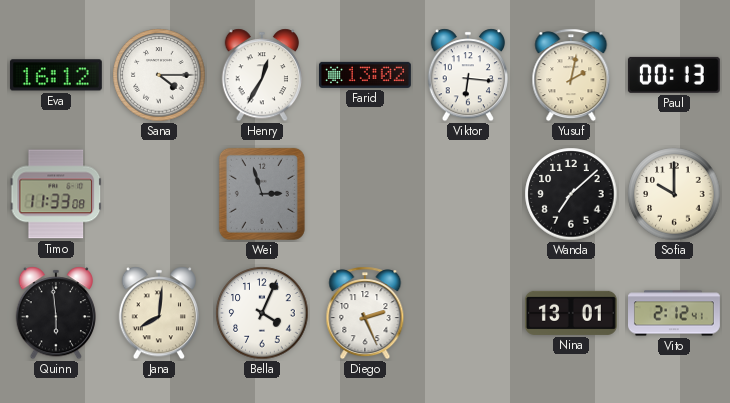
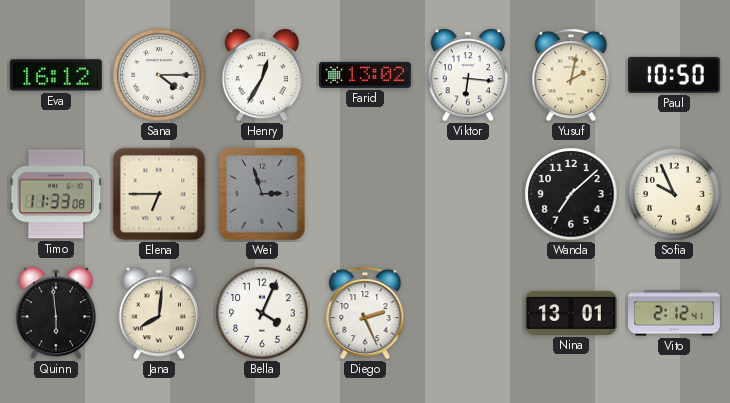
Paul: 00:13 -> 10:50 (674, 75)
Elena: none -> 6:45 (159, 194)
Sofia: 10:00 -> 9:56 (674, 194)
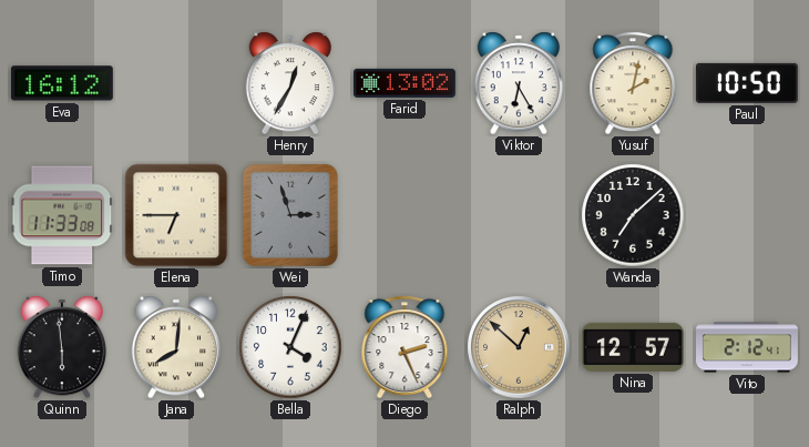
Sana: 4:15 -> none (159, 75)
Viktor: 6:16 -> 6:25 (518, 83)
Sofia: 9:56 -> none (674, 194)
Ralph: none -> 12:52 (519, 347)
Nina: 13:01 -> 12:57 (633, 347)
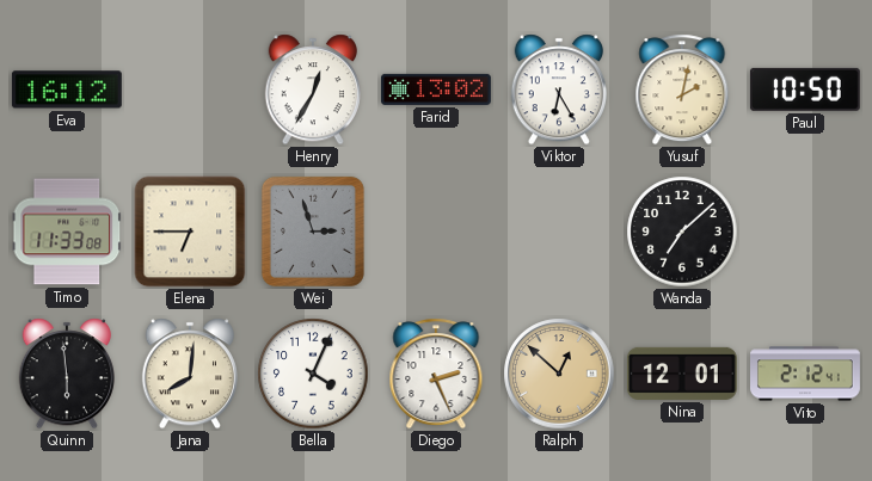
Nina: 12:57 -> 12:01 (682, 374)
